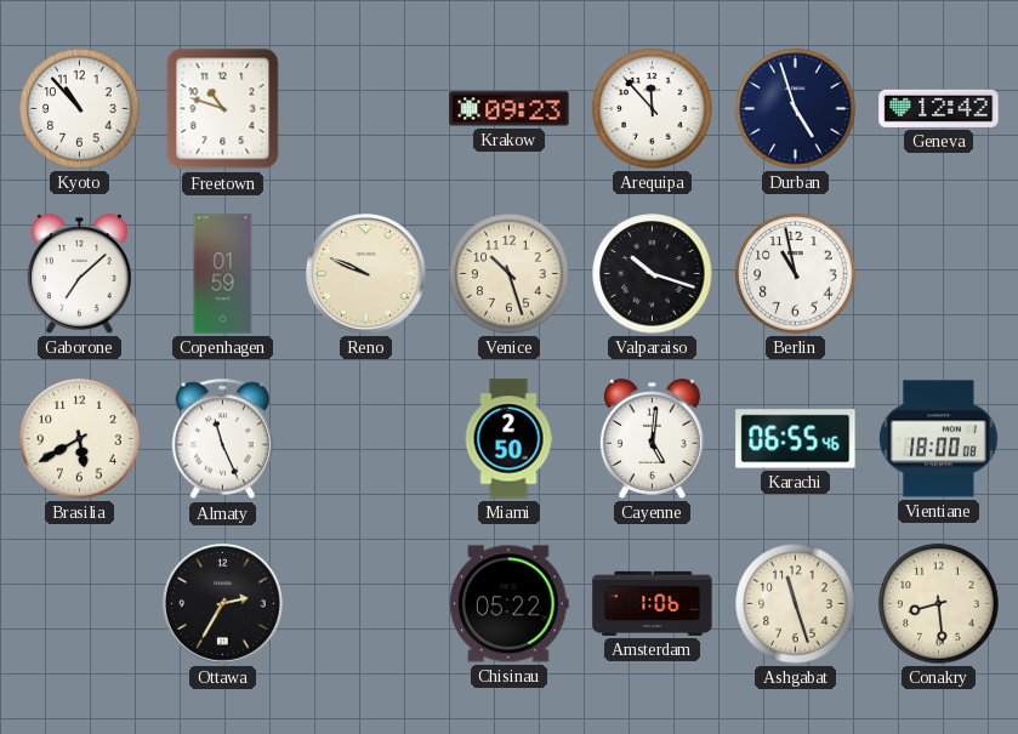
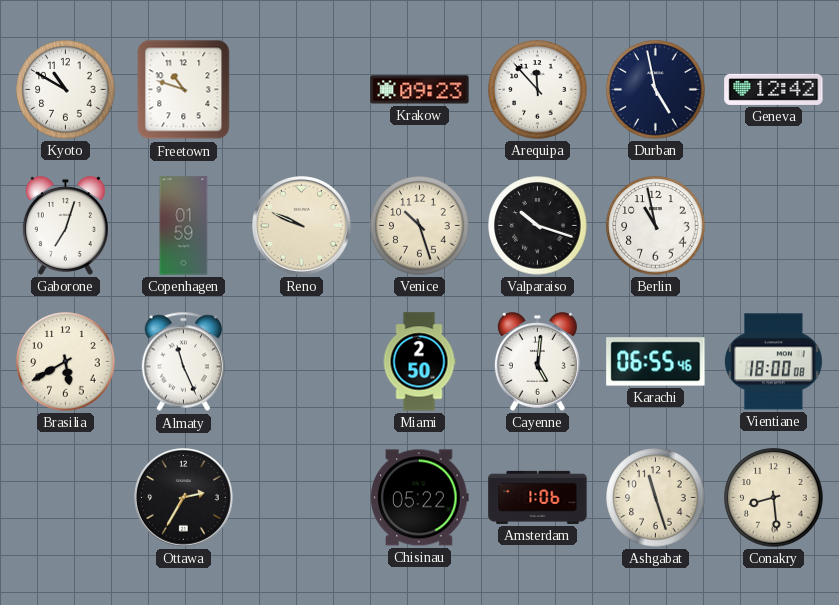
Kyoto: 10:53 -> 10:50 (66, 90)
Durban: 4:57 -> 4:58 (656, 90)
Gaborone: 7:08 -> 7:03 (65, 226)
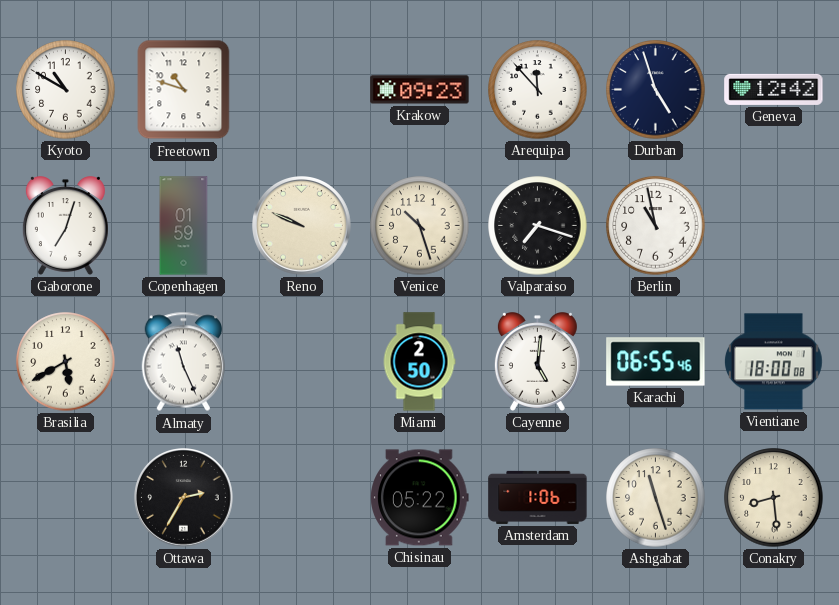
Durban: 4:58 -> 4:57 (656, 90)
Valparaiso: 10:18 -> 7:18 (538, 226)
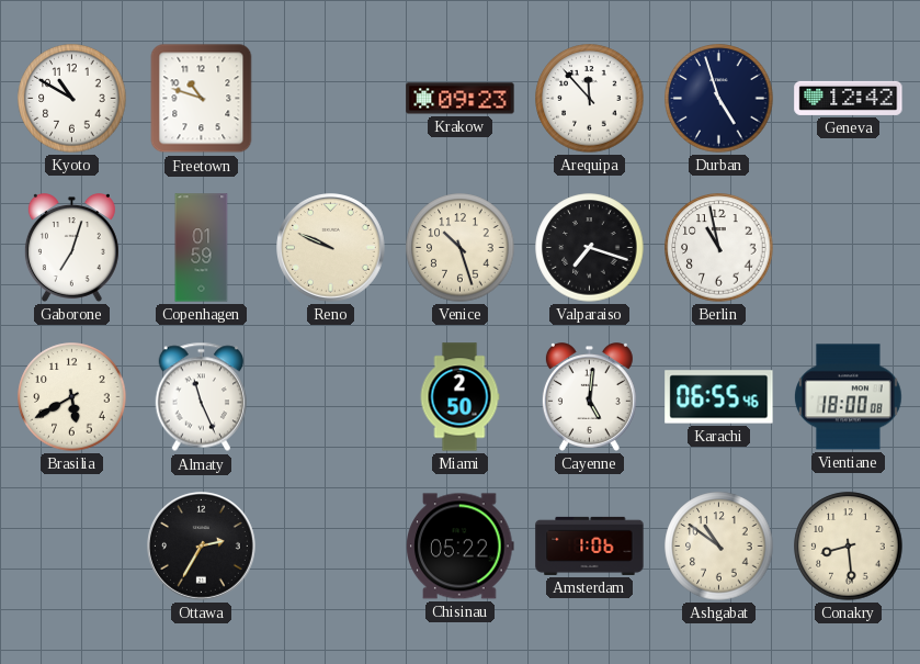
Ashgabat: 11:27 -> 10:51 (719, 547)
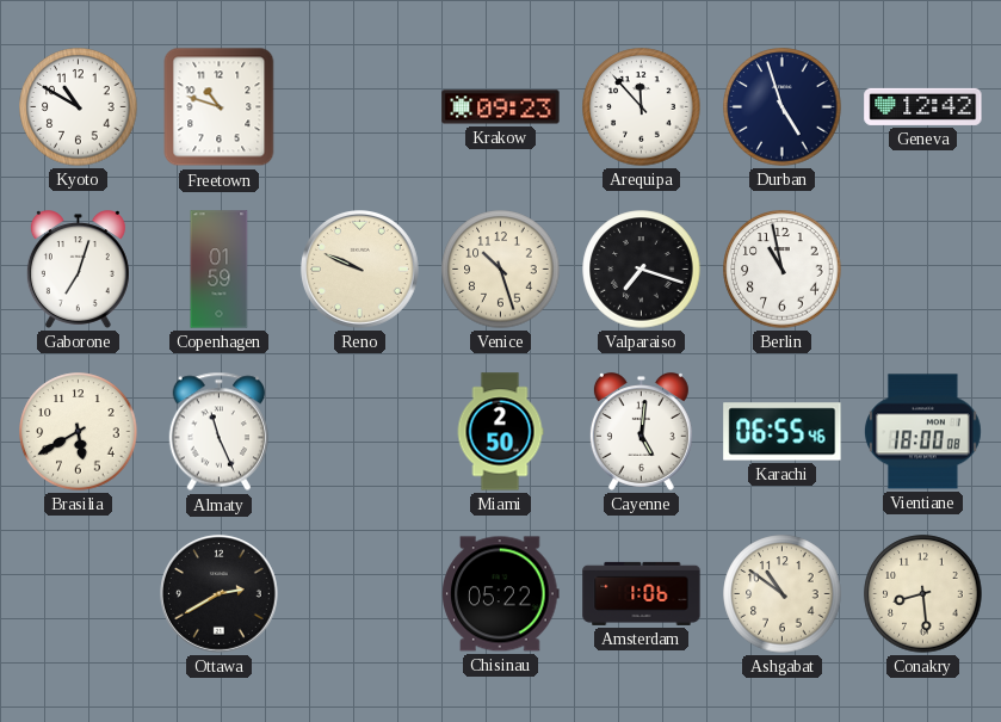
Ottawa: 2:35 -> 2:40 (220, 594)
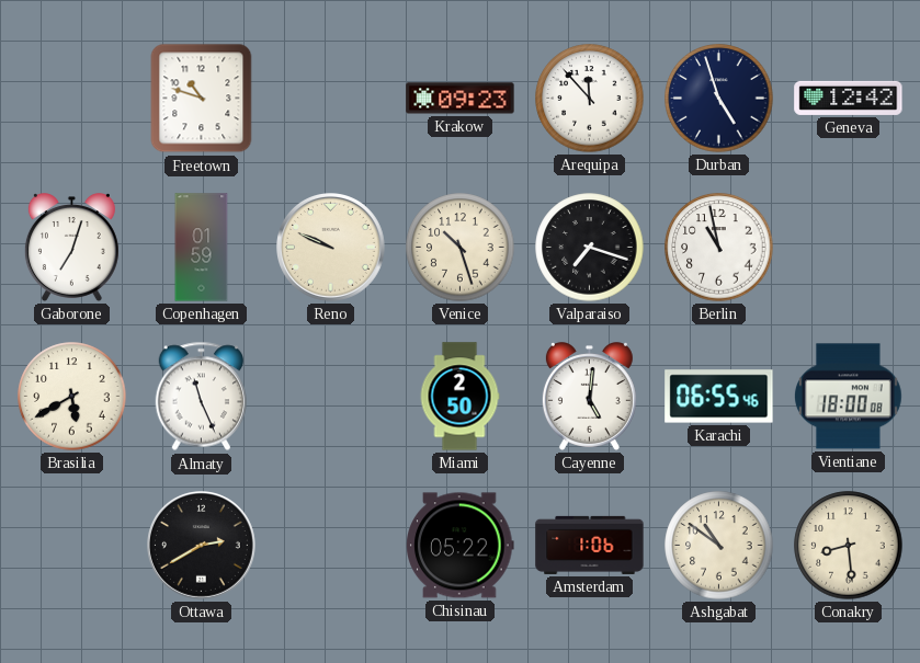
Kyoto: 10:50 -> none (79, 107)
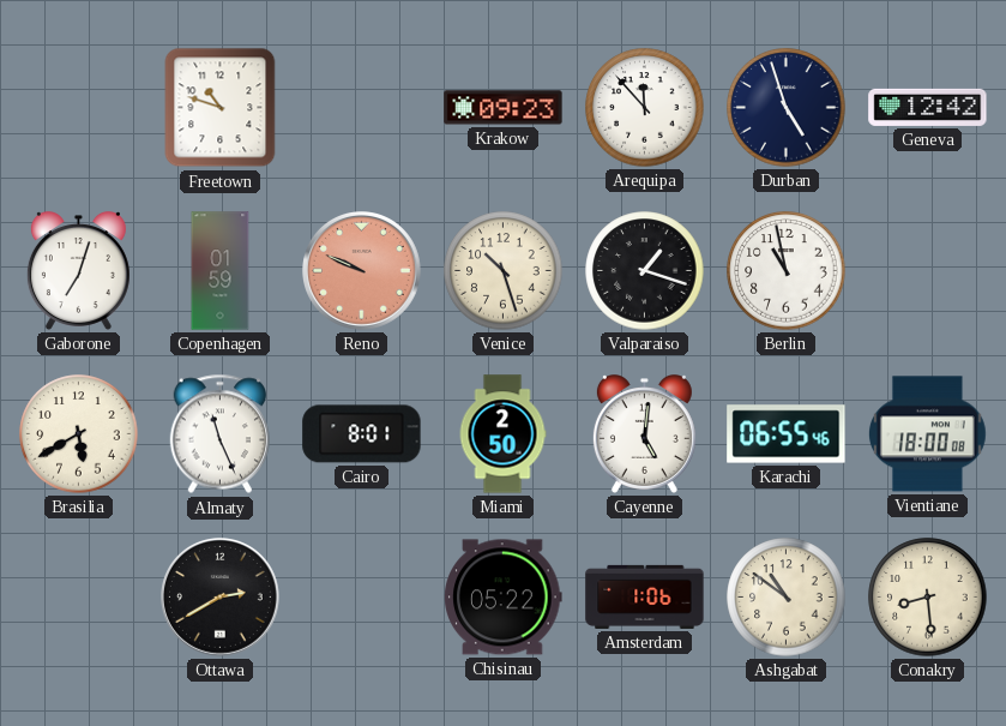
Reno dial: cream -> salmon (362, 271)
Valparaiso: 7:18 -> 1:18 (645, 271)
Cairo: none -> 8:01 (362, 434)
